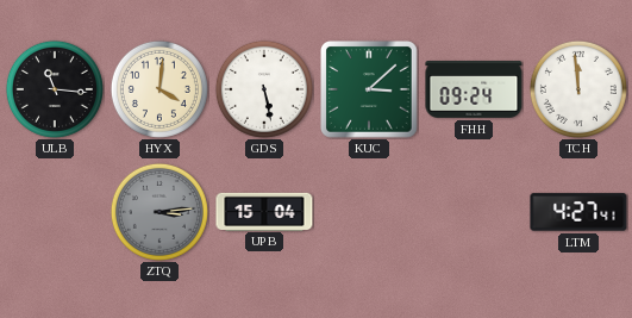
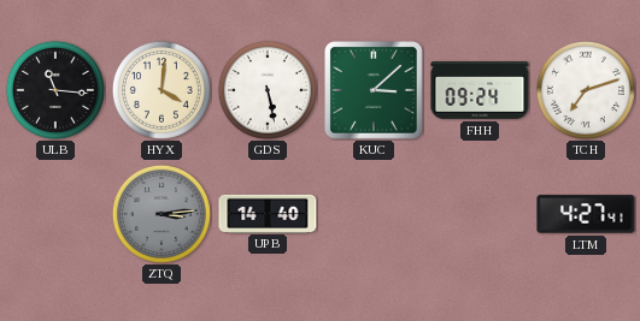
TCH: 11:59 -> 7:12 (586, 90)
UPB: 15:04 -> 14:40 (268, 213)
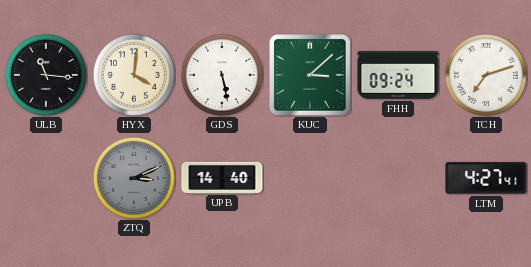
ZTQ: 3:14 -> 3:11 (134, 178)
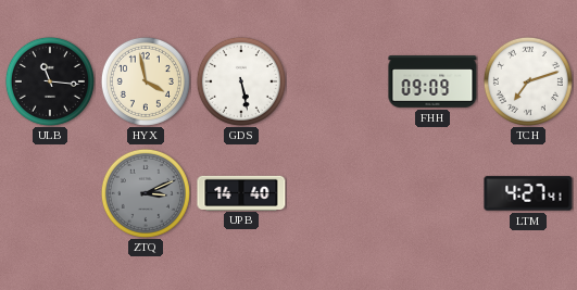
HYX: 4:01 -> 3:58 (146, 81)
KUC: 3:08 -> none (310, 75)
FHH: 09:24 -> 09:09 (432, 83)
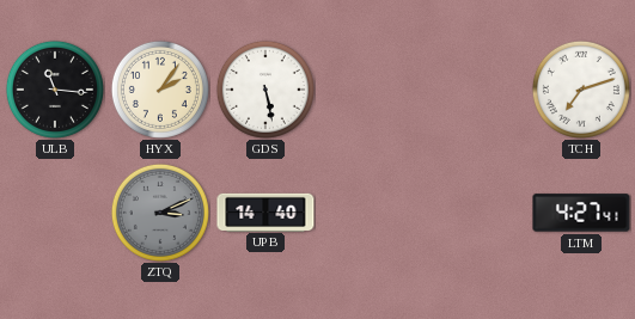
HYX: 3:58 -> 2:06 (160, 90)
FHH: 09:09 -> none (432, 83)
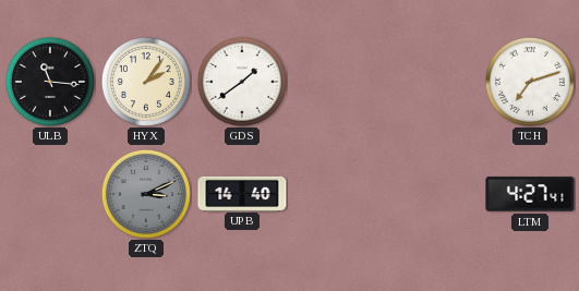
GDS: 5:28 -> 1:39 (242, 82)
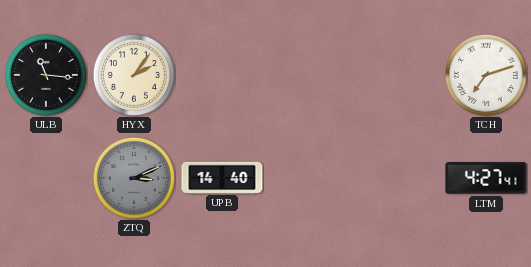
GDS: 1:39 -> none (242, 82)
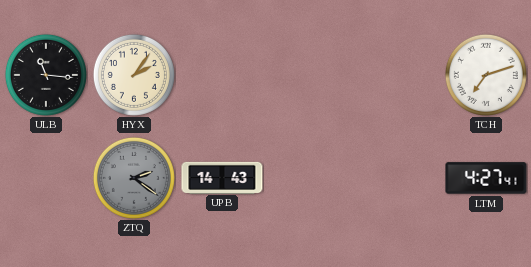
ZTQ: 3:11 -> 2:21 (134, 178)
UPB: 14:40 -> 14:43 (222, 177)
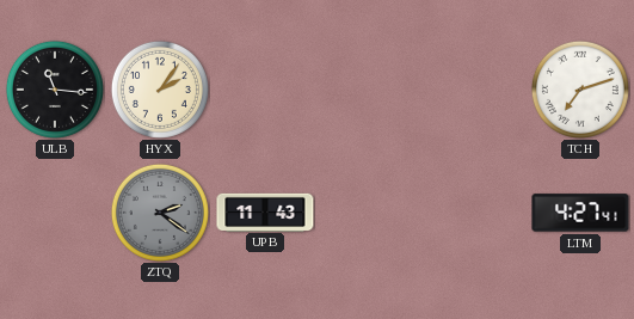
UPB: 14:43 -> 11:43 (265, 211)
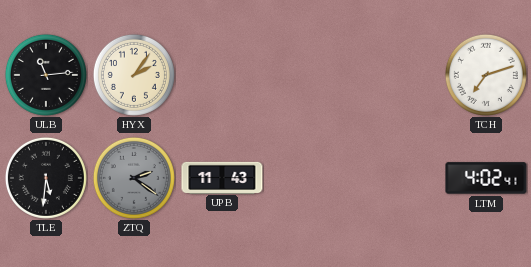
ULB: 11:16 -> 11:14 (46, 75)
TLE: none -> 5:31 (46, 178)
LTM: 4:27 -> 4:02 (486, 178)
